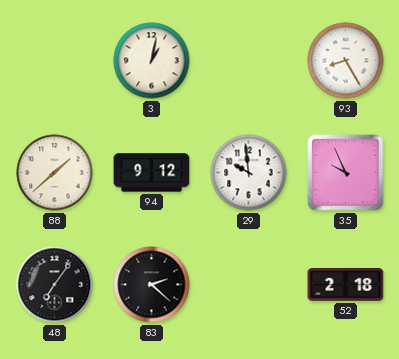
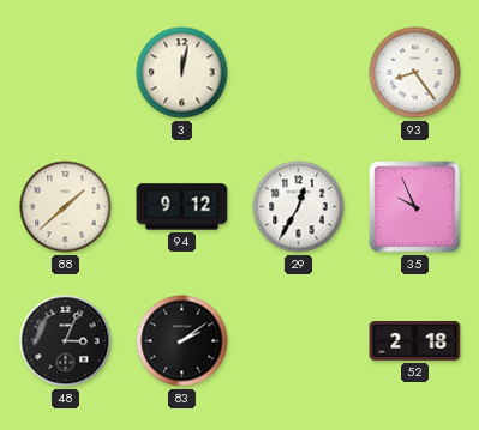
3: 1:02 -> 12:02 (182, 73)
93: 8:25 -> 8:24 (415, 73)
29: 9:59 -> 12:35 (299, 207)
48: 7:06 -> 3:04 (66, 341)
83: 2:22 -> 2:09 (182, 341)
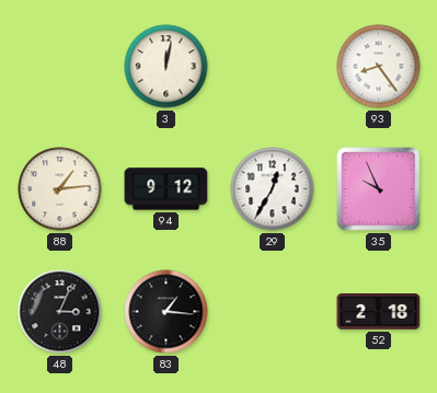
88: 1:38 -> 1:14 (60, 189)
83: 2:09 -> 1:16 (166, 312)
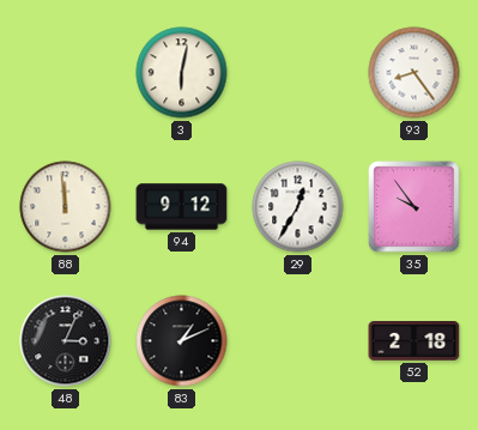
3: 12:02 -> 6:02 (182, 73)
88: 1:14 -> 11:59 (66, 207)
35: 9:56 -> 9:54 (415, 207)
83: 1:16 -> 1:11 (182, 341)
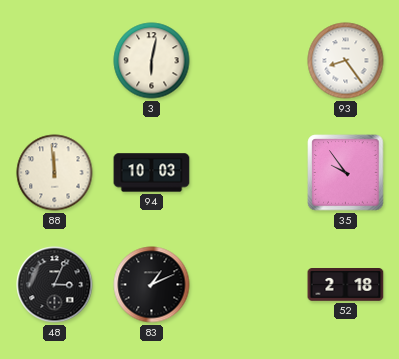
94: 9:12 -> 10:03 (152, 173)
29: 12:35 -> none (298, 207)
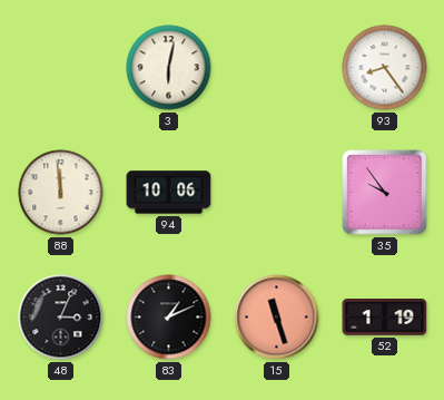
94: 10:03 -> 10:06 (169, 193)
15: none -> 11:27 (277, 318)
52: 2:18 -> 1:19 (385, 318)
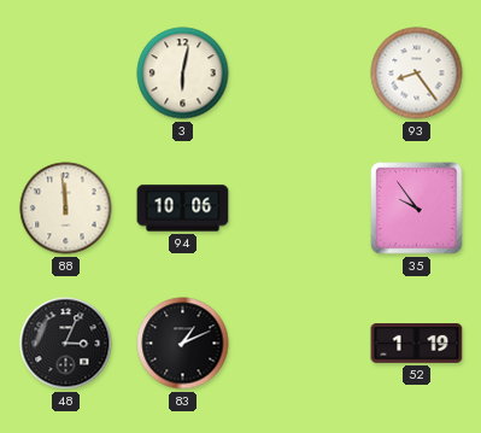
15: 11:27 -> none (277, 318)
